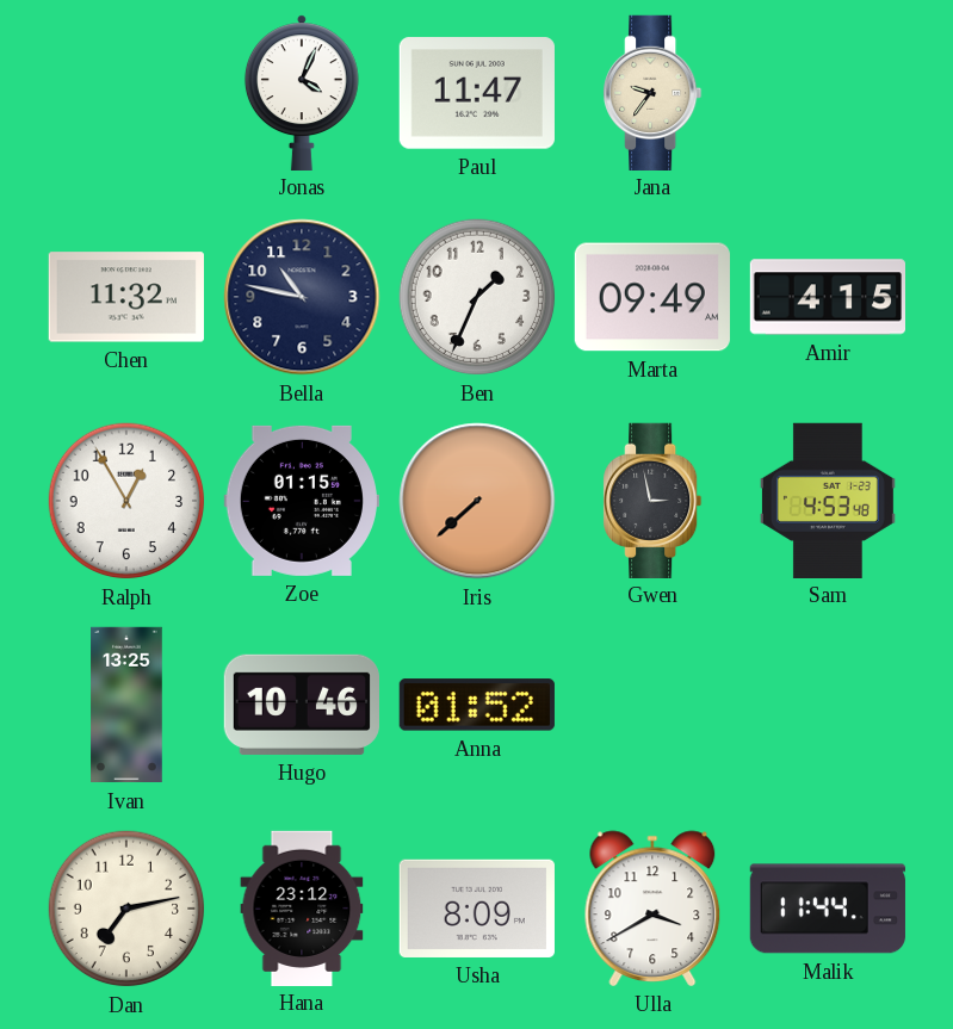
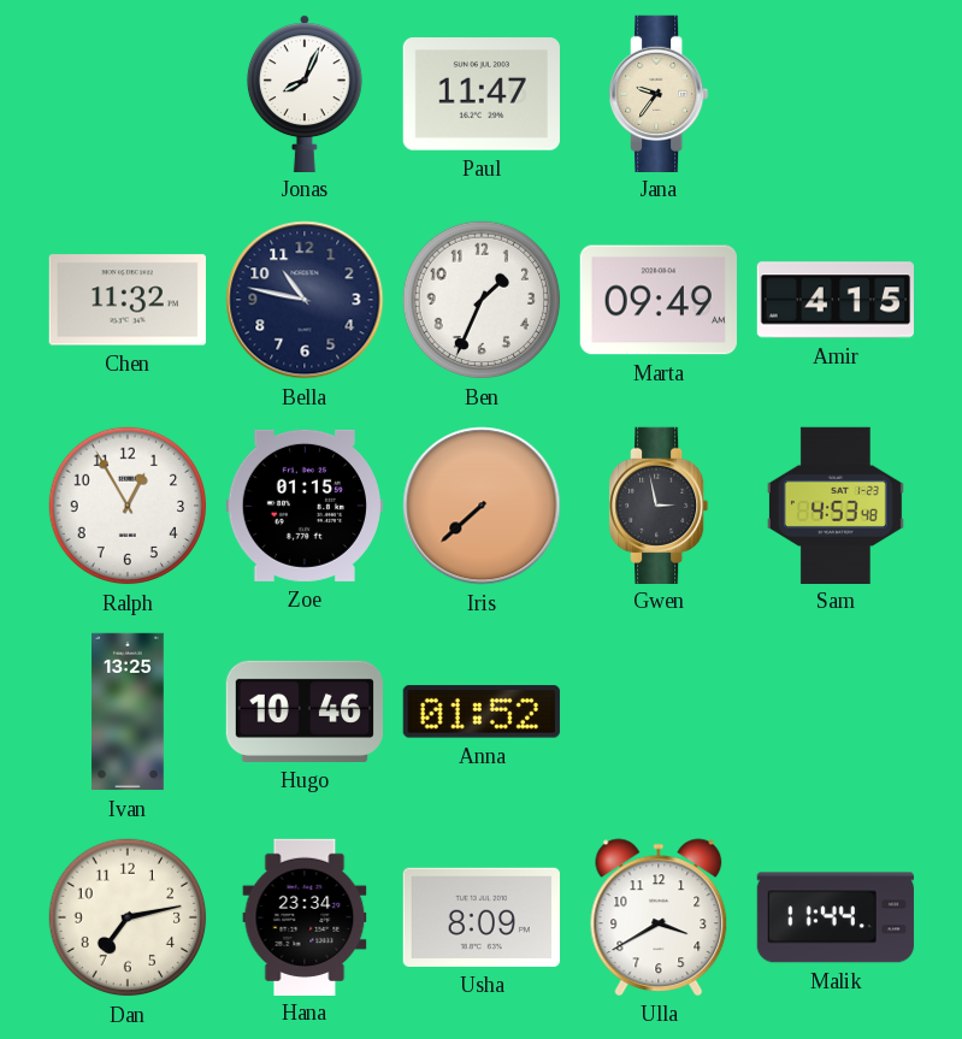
Jonas: 4:04 -> 8:04 (305, 93)
Hana: 23:12 -> 23:34 (305, 916)
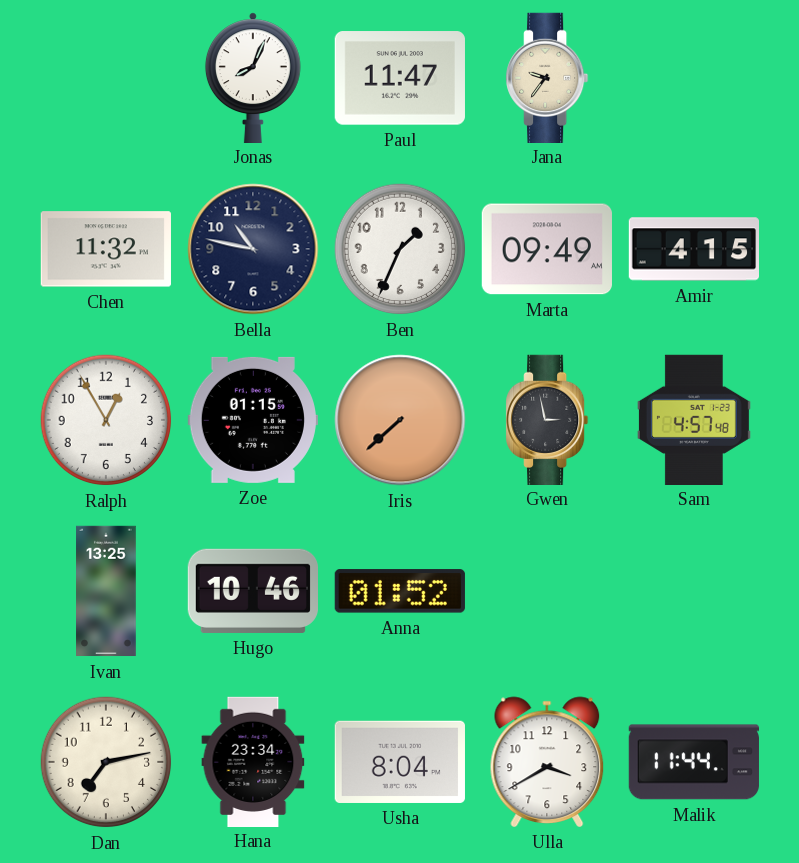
Sam: 4:53 -> 4:57 (694, 419)
Usha: 8:09 -> 8:04 (400, 762)
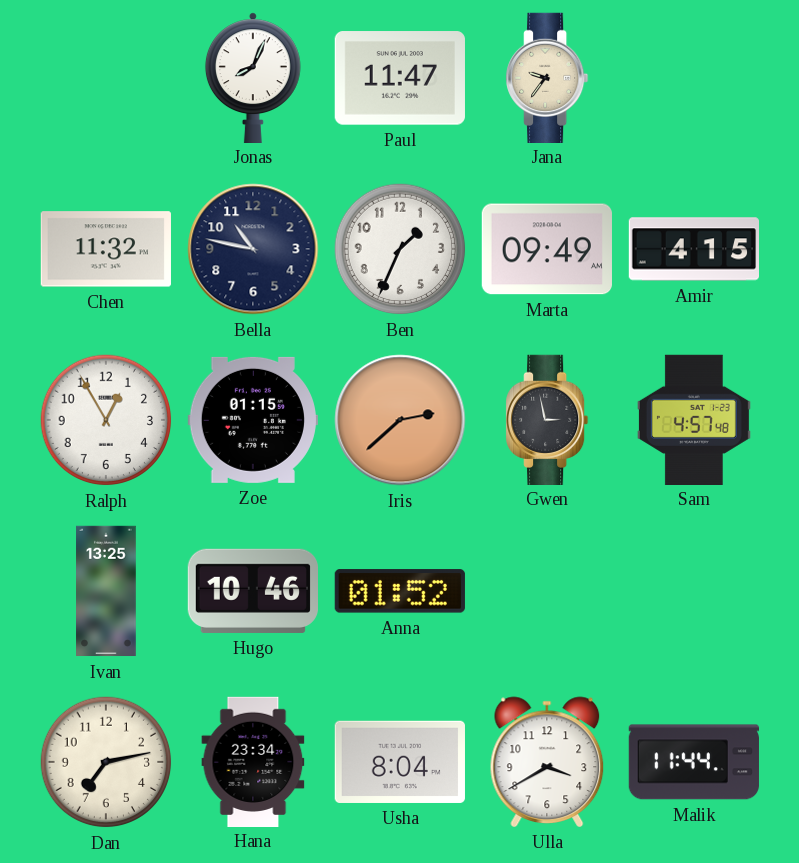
Iris: 7:38 -> 2:38 (400, 420)
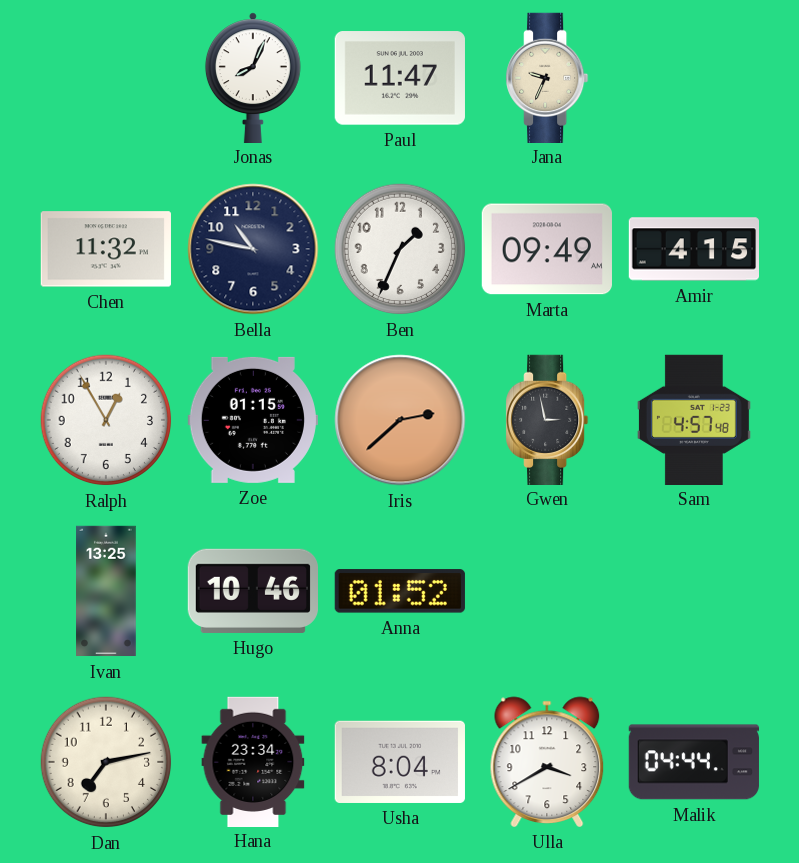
Jana: 9:36 -> 9:34 (547, 77)
Malik: 11:44 -> 04:44 (694, 762)
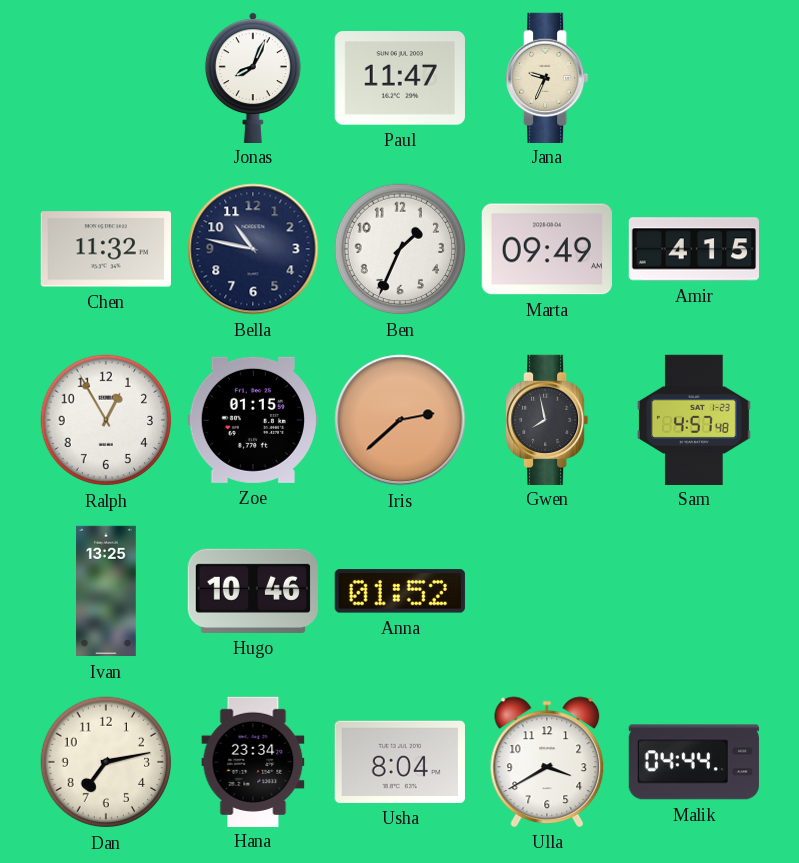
Gwen: 2:58 -> 7:58 (547, 419)
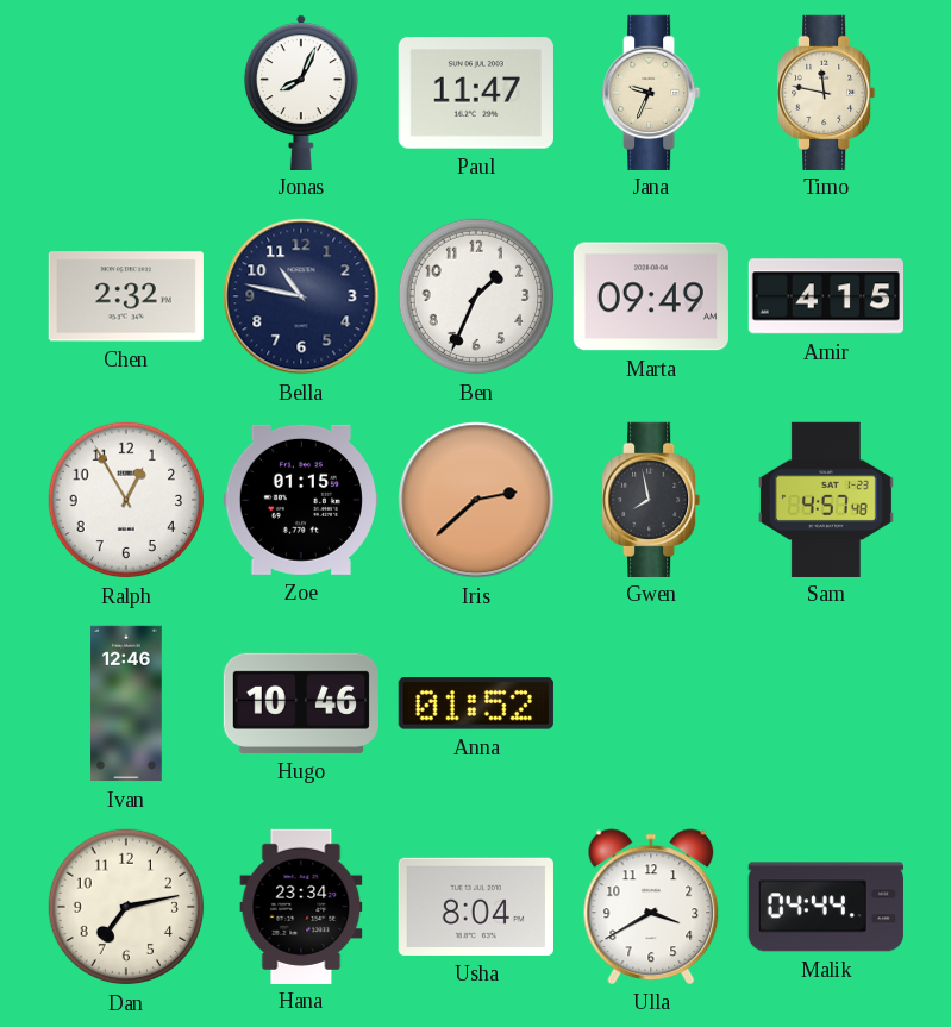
Timo: none -> 11:47 (826, 92)
Chen: 11:32 -> 2:32 (126, 296)
Ivan: 13:25 -> 12:46 (126, 703)
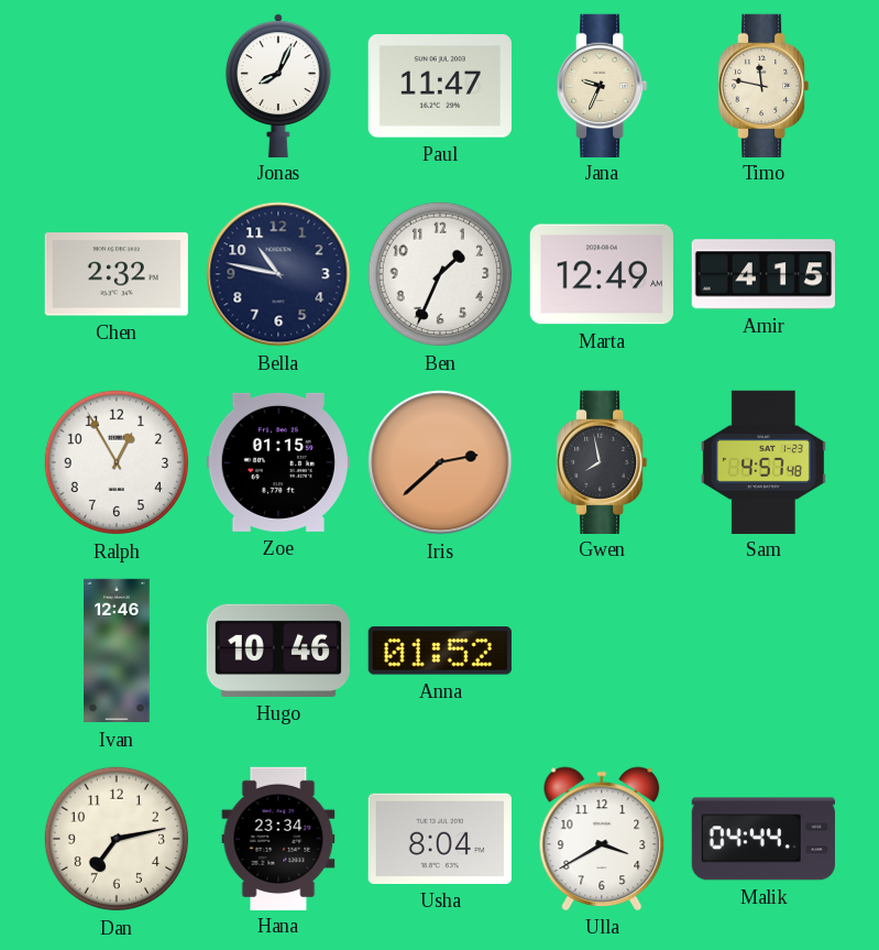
Marta: 09:49 -> 12:49 (602, 274)
